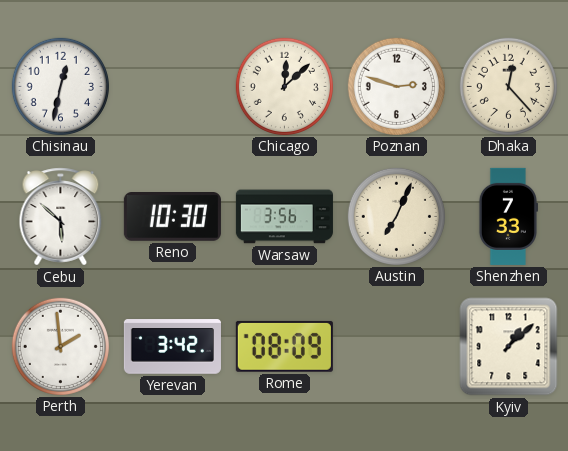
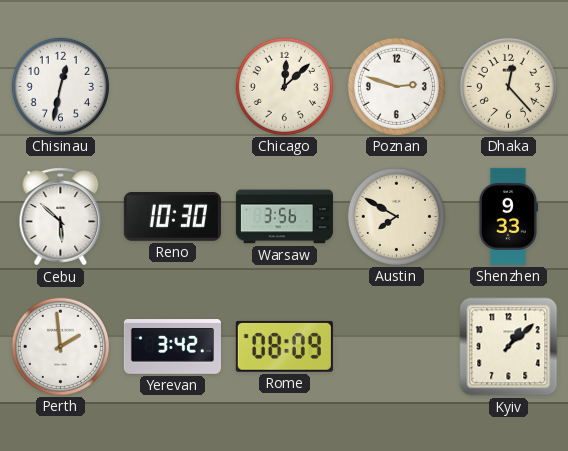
Austin: 7:04 -> 7:50 (396, 216)
Shenzhen: 7:33 -> 9:33 (508, 216)
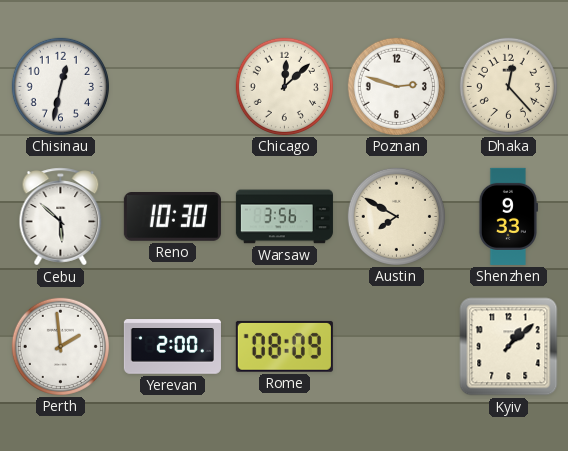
Yerevan: 3:42 -> 2:00 (172, 347)
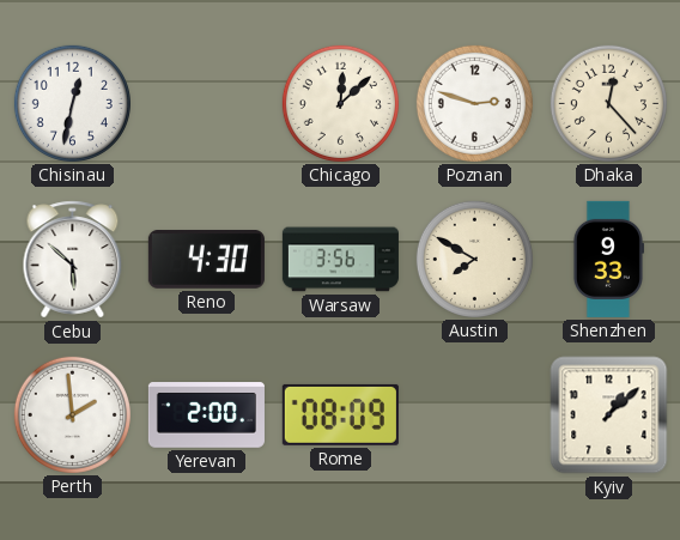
Reno: 10:30 -> 4:30 (206, 260)
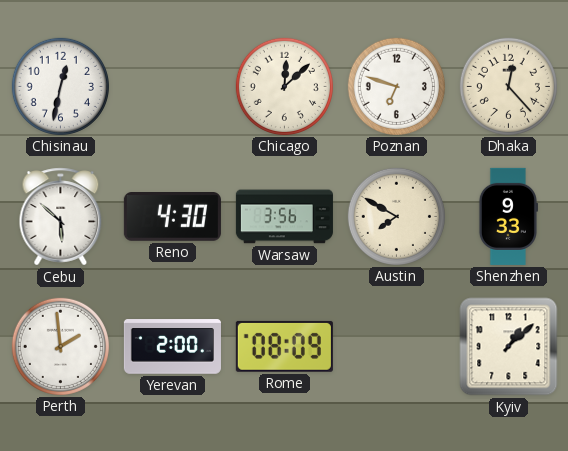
Poznan: 2:48 -> 6:48 (396, 86)
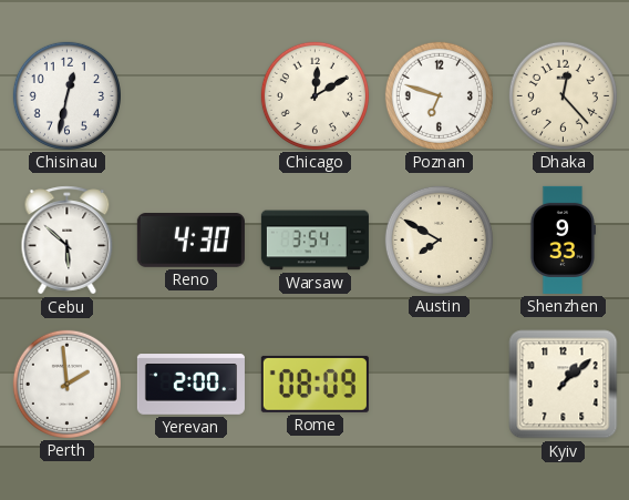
Chicago: 12:08 -> 12:10 (314, 95)
Warsaw: 3:56 -> 3:54 (314, 241)
